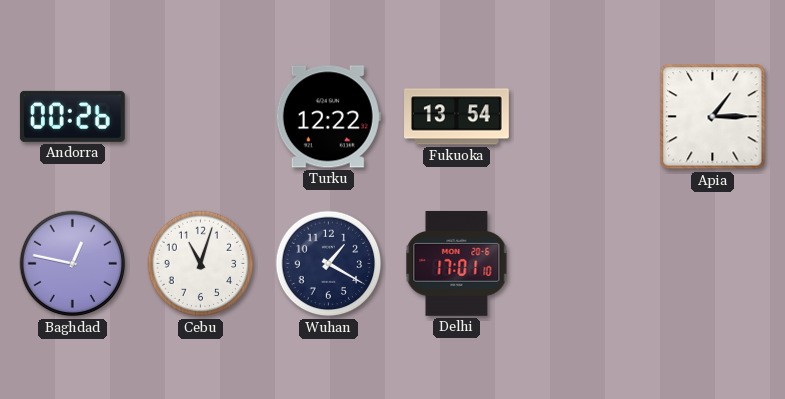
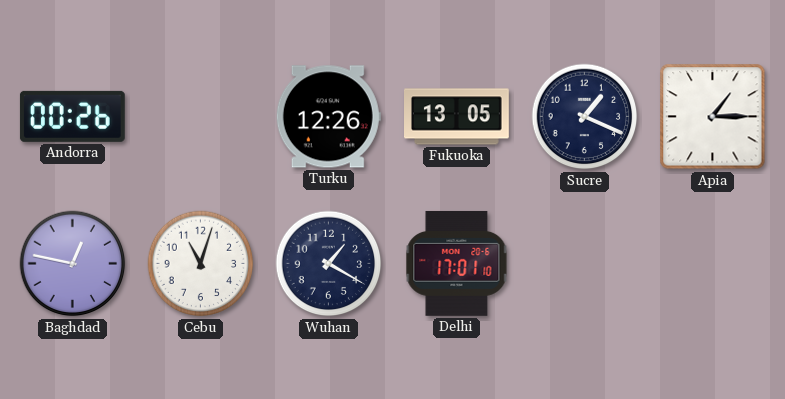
Turku: 12:22 -> 12:26 (328, 117)
Fukuoka: 13:54 -> 13:05 (457, 117)
Sucre: none -> 1:19 (585, 117)
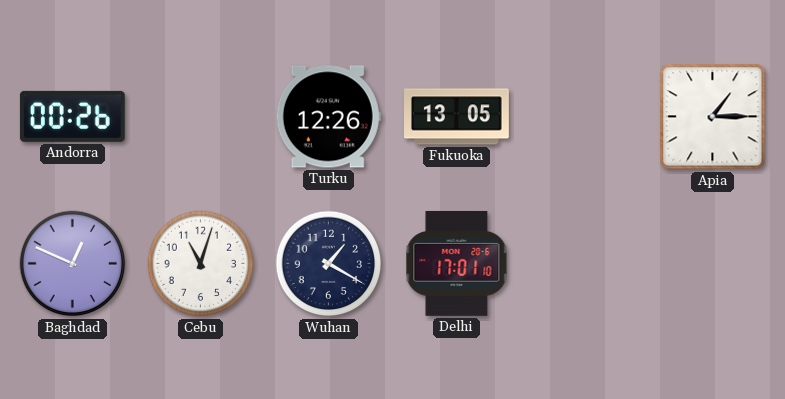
Sucre: 1:19 -> none (585, 117)
Baghdad: 12:47 -> 12:49 (73, 264)
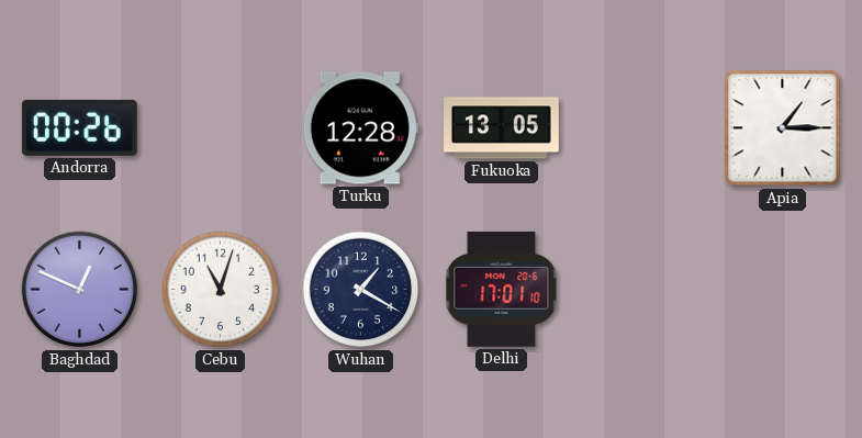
Turku: 12:26 -> 12:28 (360, 128)
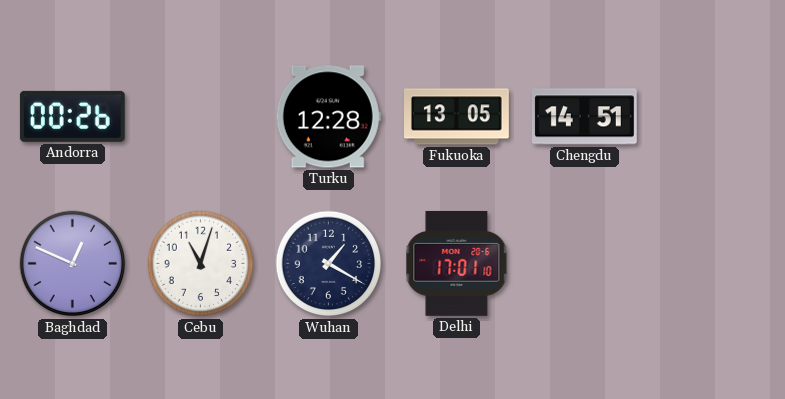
Chengdu: none -> 14:51 (584, 117)
Apia: 1:15 -> none (783, 128)
